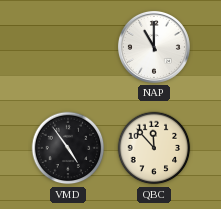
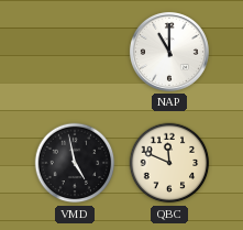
VMD: 4:54 -> 4:58 (75, 163)
QBC: 11:53 -> 11:49 (169, 163)
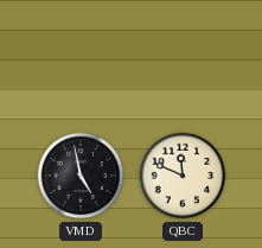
NAP: 11:00 -> none (169, 52)
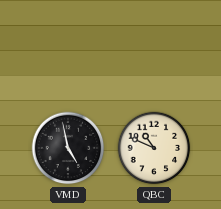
QBC: 11:49 -> 10:49 (154, 148)
